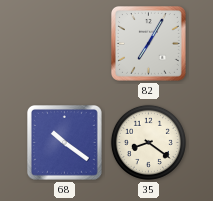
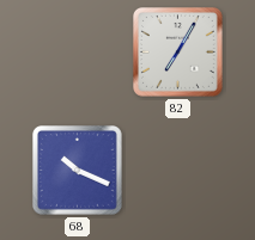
68: 10:21 -> 10:19 (78, 171)
35: 8:21 -> none (148, 142)
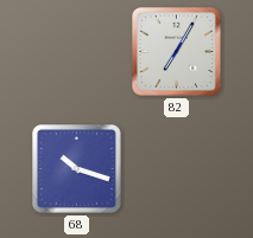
68: 10:19 -> 10:18 (77, 169)
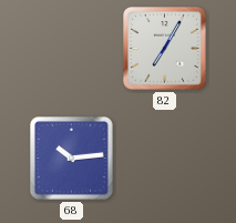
68: 10:18 -> 10:14 (72, 159)
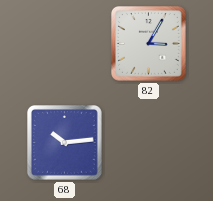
82: 7:05 -> 3:05 (149, 44)
